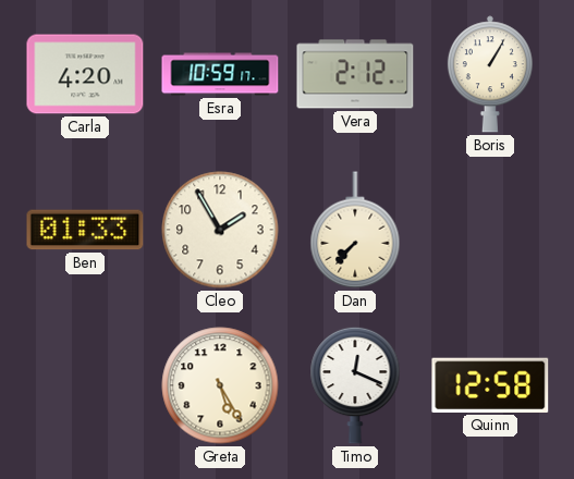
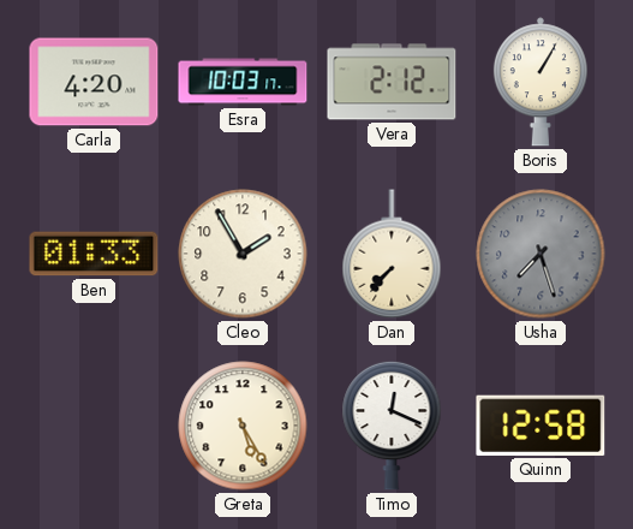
Esra: 10:59 -> 10:03 (243, 82)
Usha: none -> 7:27 (541, 254)
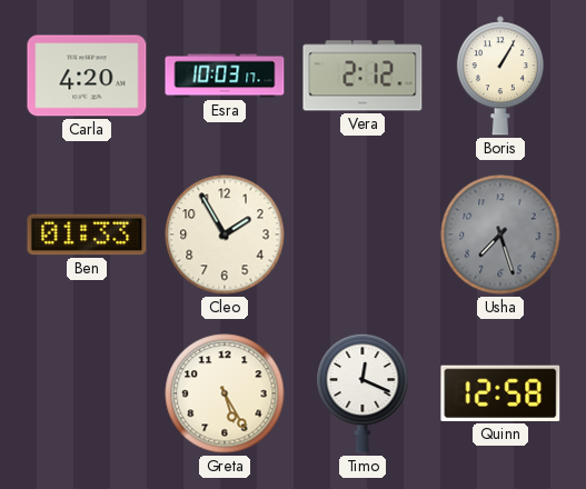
Dan: 7:37 -> none (392, 254)
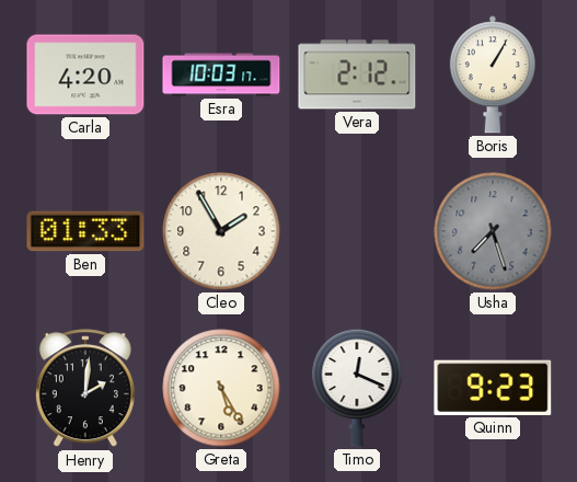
Henry: none -> 2:01 (85, 389)
Quinn: 12:58 -> 9:23 (493, 388)
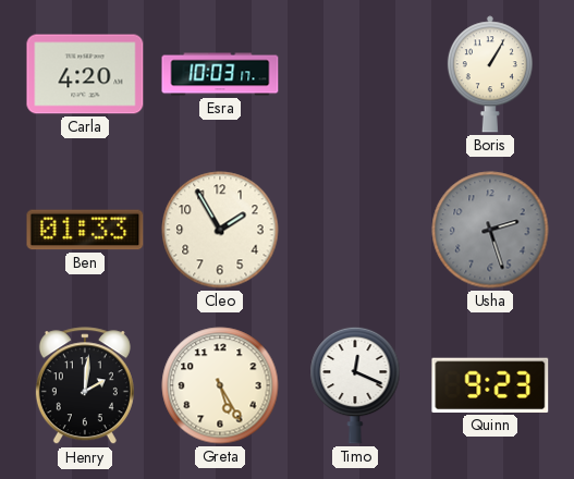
Vera: 2:12 -> none (357, 74)
Usha: 7:27 -> 2:27 (490, 230)
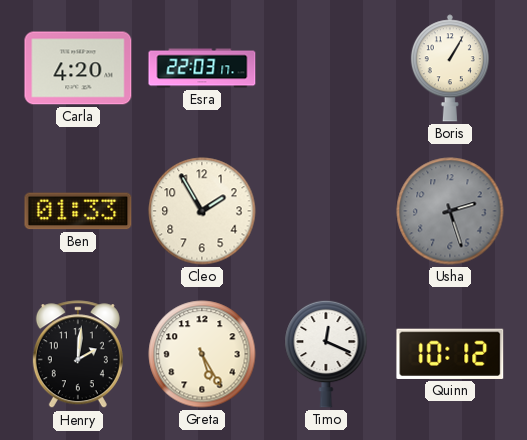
Esra: 10:03 -> 22:03 (202, 68)
Quinn: 9:23 -> 10:12 (450, 354)
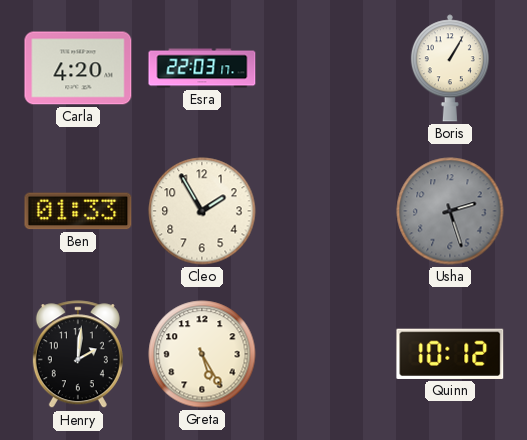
Timo: 12:19 -> none (326, 354)
